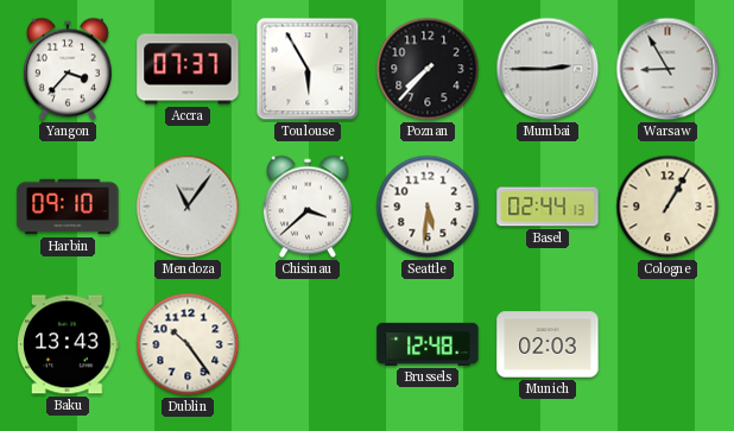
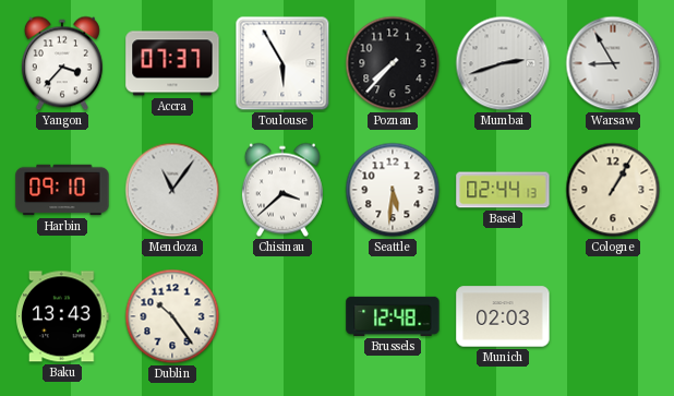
Mumbai: 2:45 -> 2:42 (503, 63)
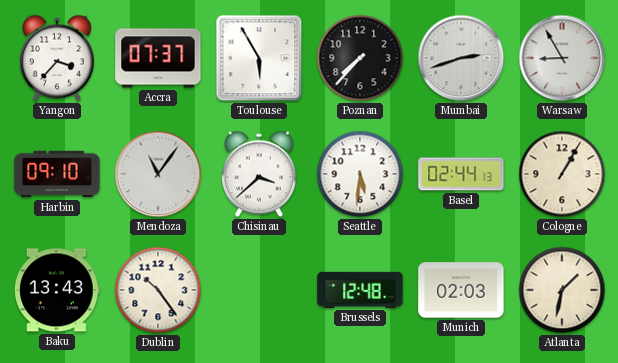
Atlanta: none -> 1:32 (562, 290)
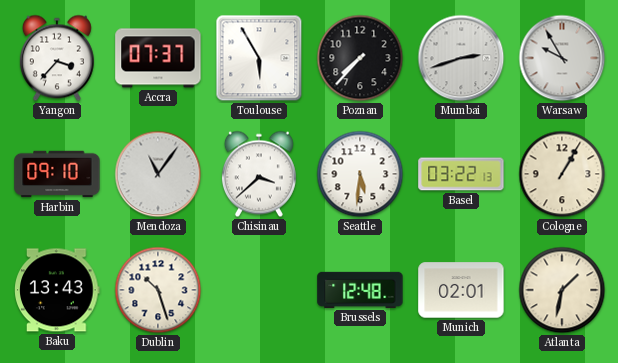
Warsaw: 8:55 -> 9:55 (562, 58)
Basel: 02:44 -> 03:22 (461, 174)
Dublin: 10:24 -> 10:27 (158, 290)
Munich: 02:03 -> 02:01 (461, 290)
